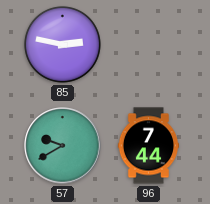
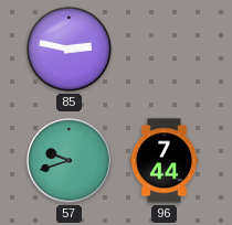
57: 9:40 -> 9:42 (70, 161)
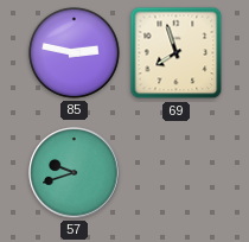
69: none -> 7:57 (177, 53)
96: 7:44 -> none (165, 161)
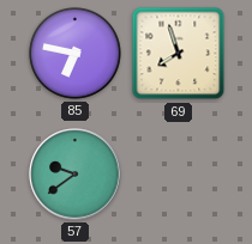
85: 2:47 -> 6:47 (74, 53)
57: 9:42 -> 9:39 (76, 175)
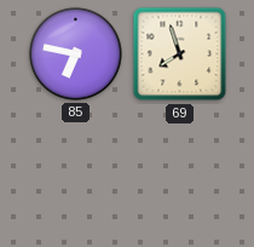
57: 9:39 -> none (76, 175)
